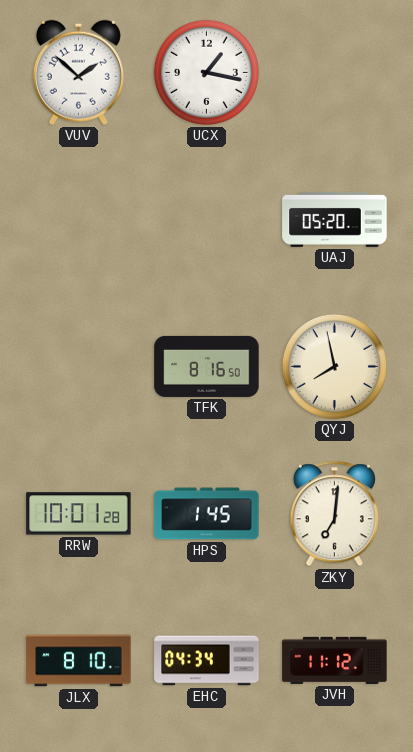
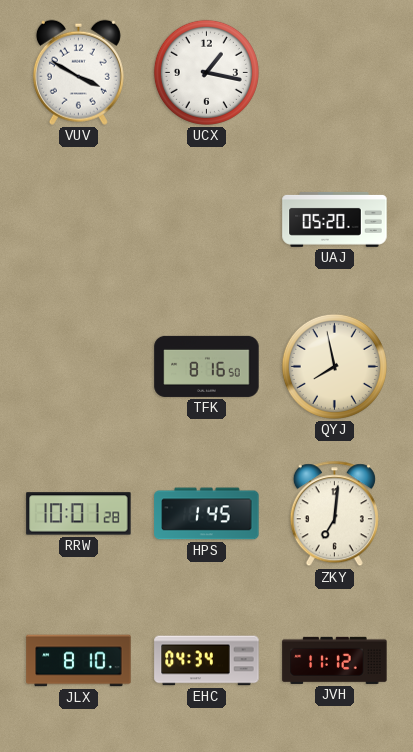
VUV: 1:52 -> 3:50 (78, 72)
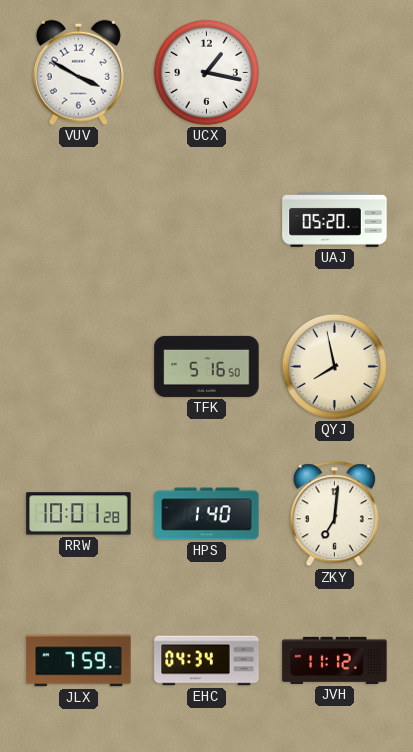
TFK: 8:16 -> 5:16 (207, 366)
HPS: 1:45 -> 1:40 (207, 514)
JLX: 8:10 -> 7:59 (79, 661)
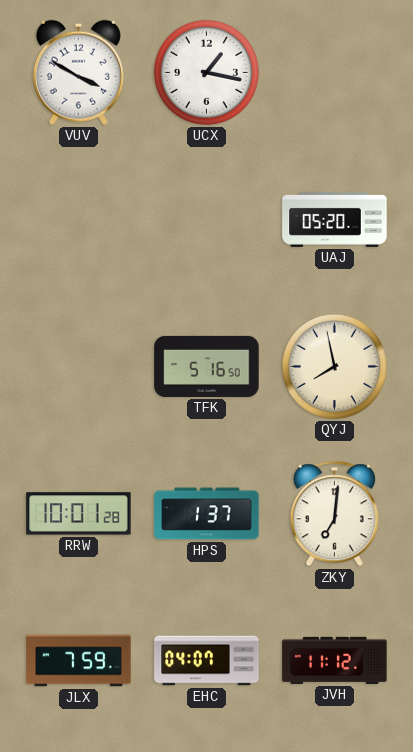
HPS: 1:40 -> 1:37 (207, 514)
EHC: 04:34 -> 04:07 (207, 661)
